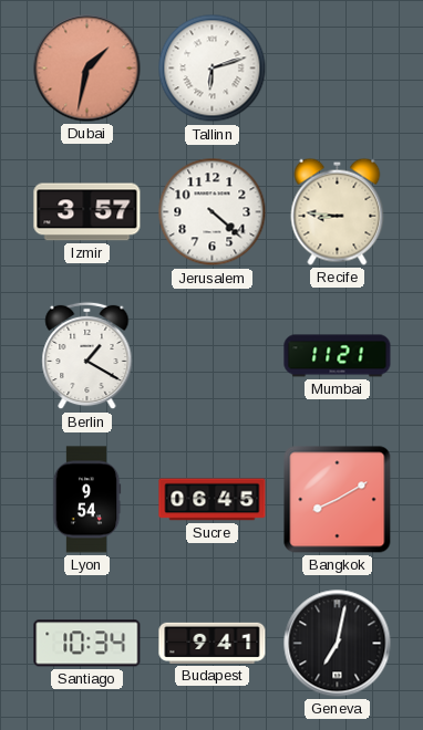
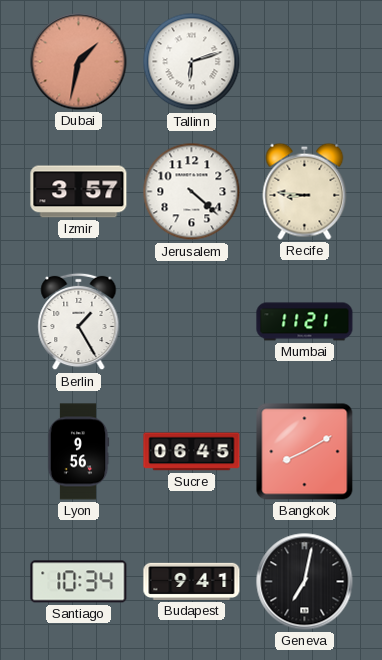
Berlin: 1:20 -> 1:25 (79, 322)
Lyon: 9:54 -> 9:56 (78, 452)
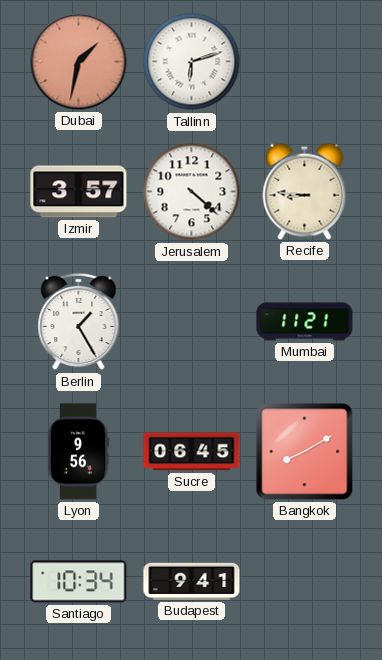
Geneva: 7:02 -> none (305, 582)
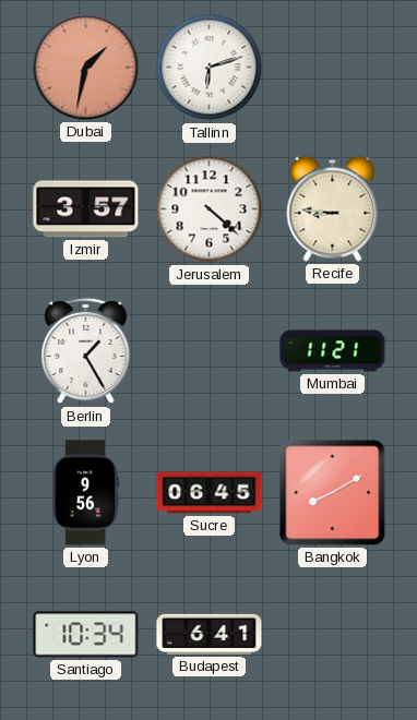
Budapest: 9:41 -> 6:41 (210, 634)
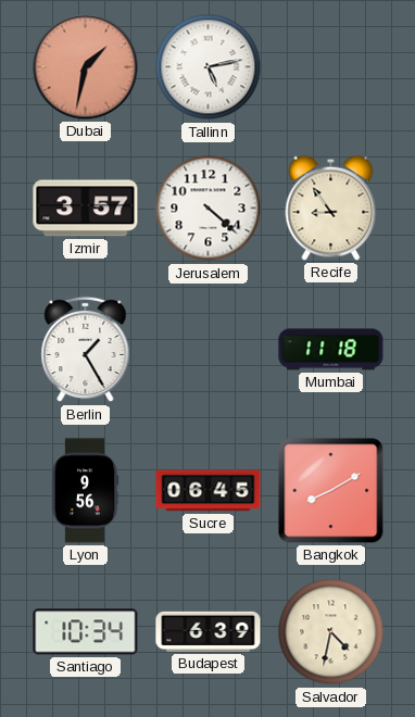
Tallinn: 6:12 -> 5:13 (209, 67)
Recife: 8:46 -> 8:54 (331, 207)
Mumbai: 11:21 -> 11:18 (331, 350)
Budapest: 6:41 -> 6:39 (209, 631)
Salvador: none -> 4:32 (331, 632)
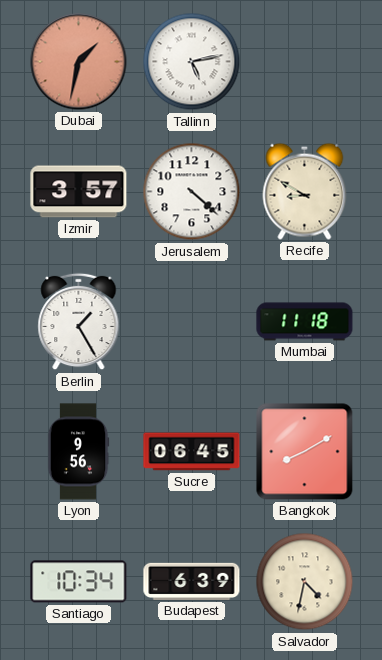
Recife: 8:54 -> 8:50 (305, 191)
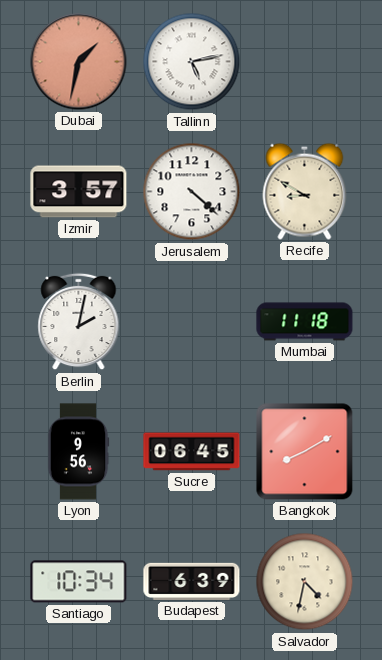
Berlin: 1:25 -> 2:02 (79, 322)
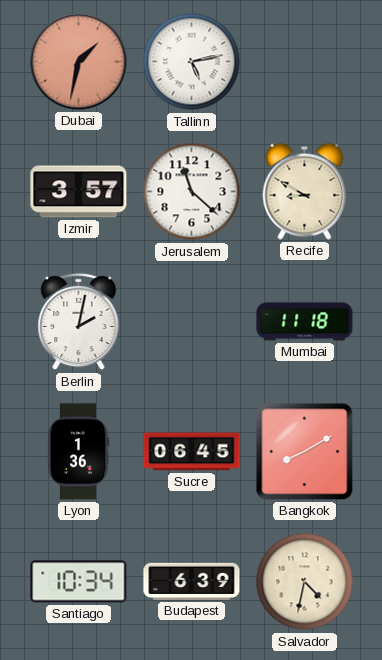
Jerusalem: 4:22 -> 11:22 (192, 192)
Lyon: 9:56 -> 1:36 (78, 452)
